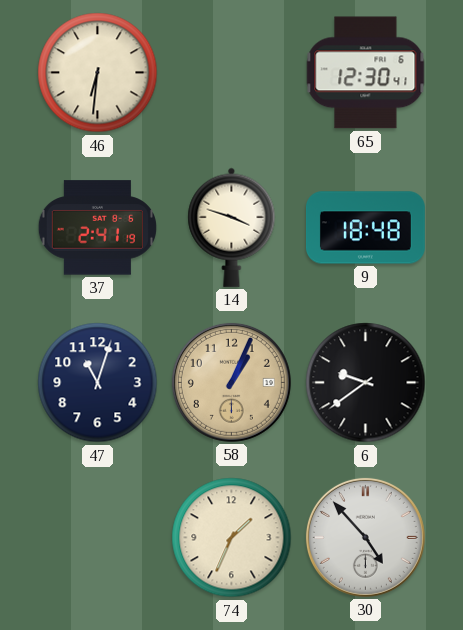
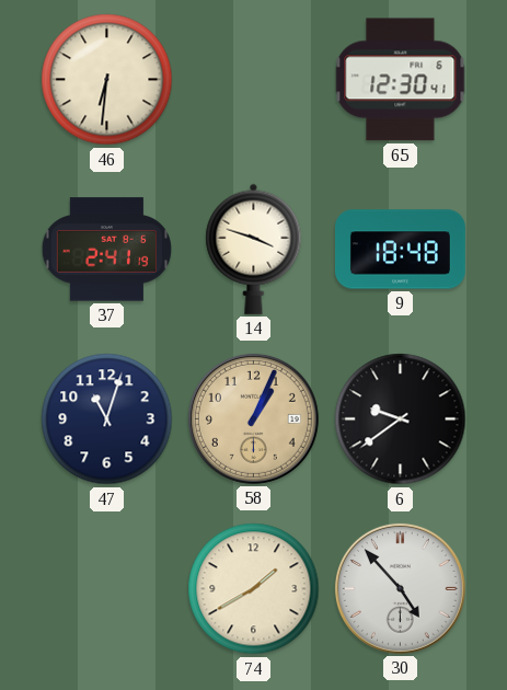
74: 1:34 -> 1:40 (254, 589)
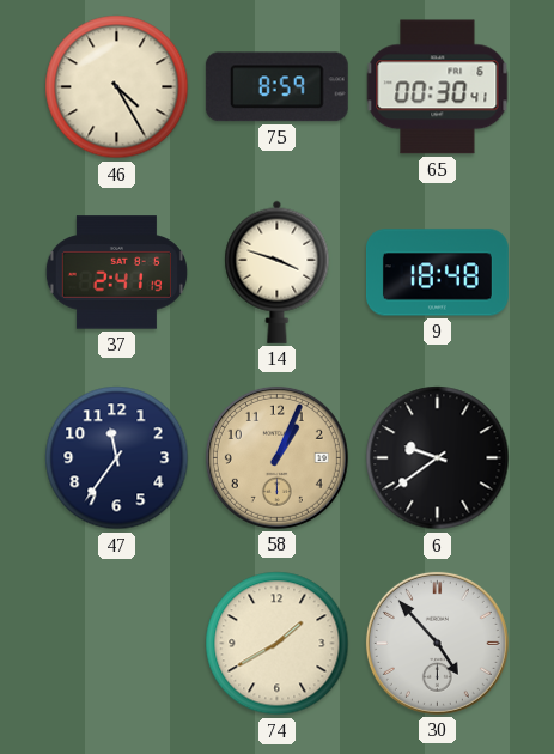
46: 6:31 -> 4:25 (117, 87)
75: none -> 8:59 (276, 87)
65: 12:30 -> 00:30 (438, 87)
47: 11:03 -> 11:36 (117, 458)
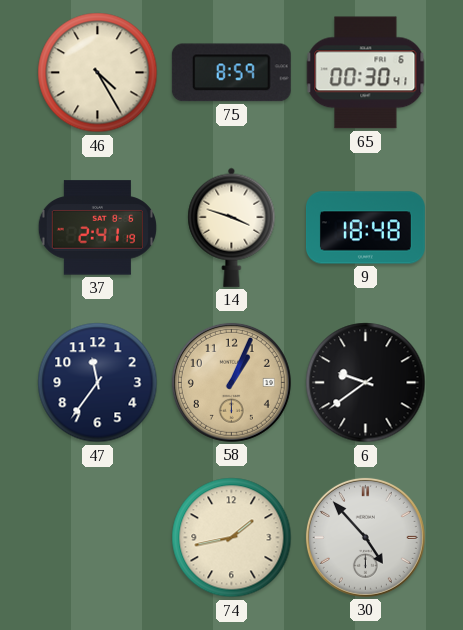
74: 1:40 -> 1:43 (232, 538)
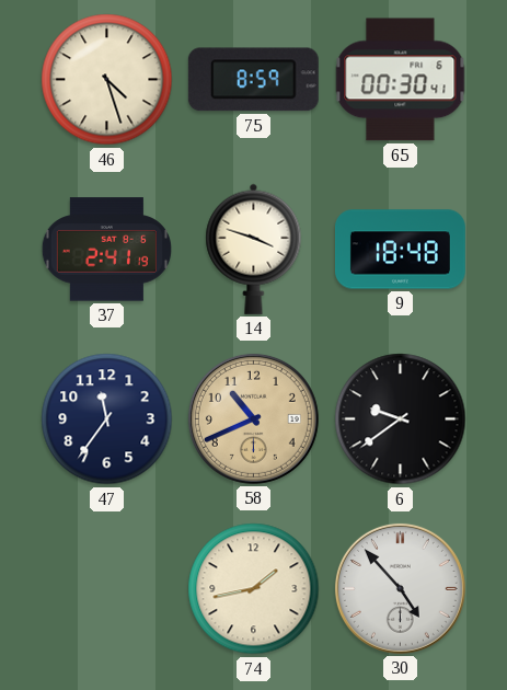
46: 4:25 -> 4:27 (107, 80)
58: 1:04 -> 10:41 (253, 418)
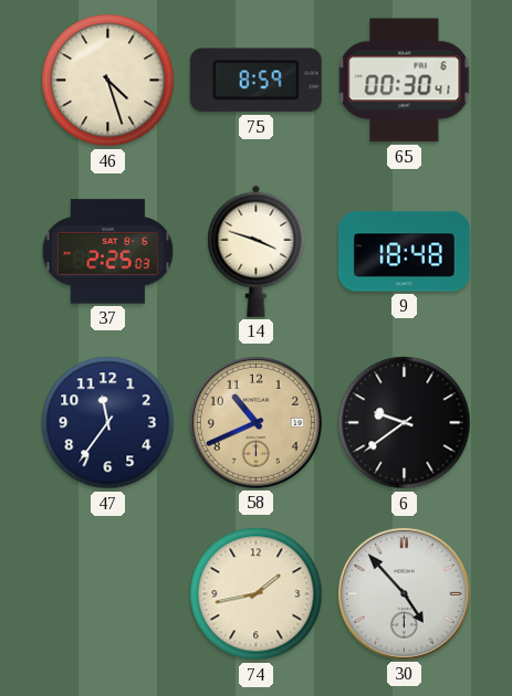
37: 2:41 -> 2:25 (107, 252)
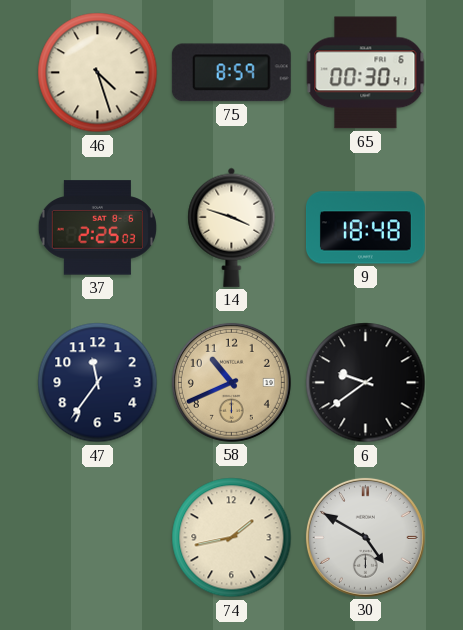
30: 4:53 -> 4:50 (365, 537)
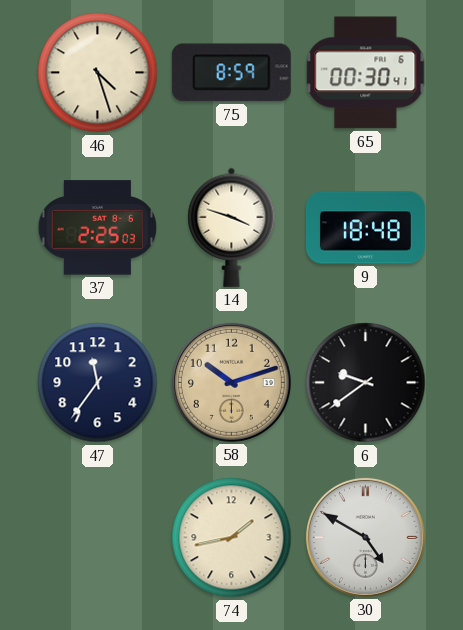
58: 10:41 -> 10:12 (231, 382)
